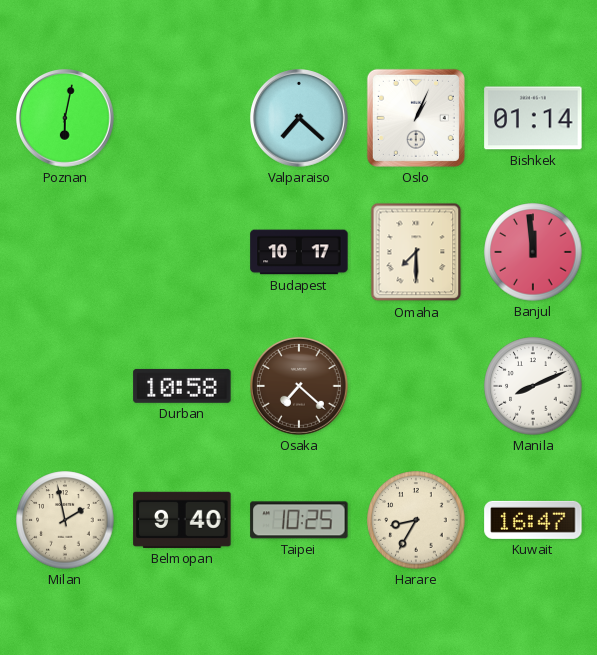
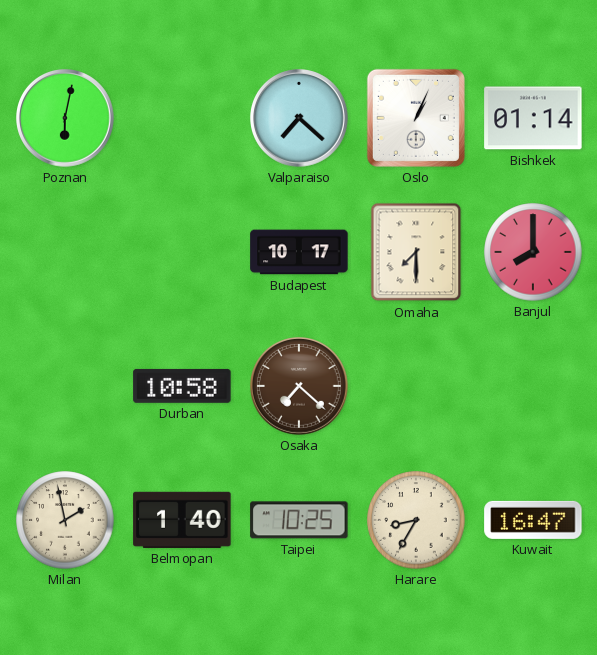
Banjul: 11:59 -> 8:00 (533, 252)
Manila: 8:11 -> none (533, 386)
Belmopan: 9:40 -> 1:40 (182, 520)
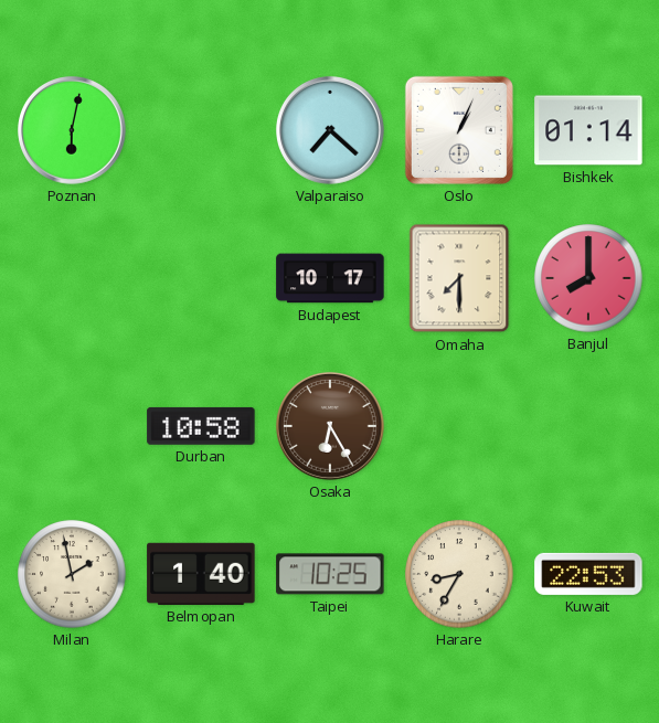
Osaka: 7:22 -> 6:25 (331, 427)
Kuwait: 16:47 -> 22:53 (588, 574)
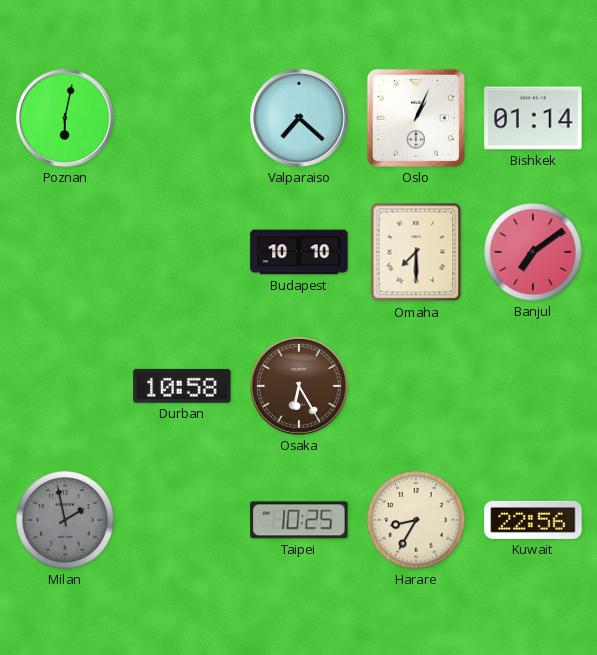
Budapest: 10:17 -> 10:10 (299, 252)
Banjul: 8:00 -> 7:09 (533, 252)
Milan dial: cream -> grey (65, 520)
Belmopan: 1:40 -> none (201, 574)
Kuwait: 22:53 -> 22:56 (533, 520)
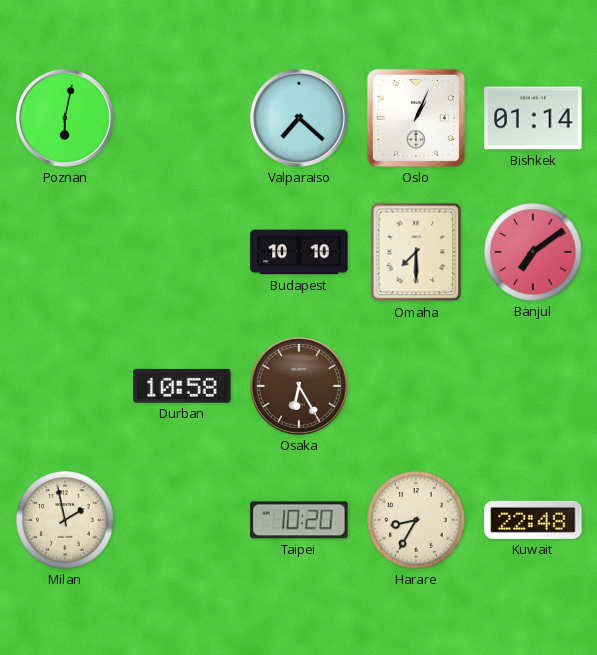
Milan dial: grey -> cream (65, 520)
Taipei: 10:25 -> 10:20 (299, 520)
Kuwait: 22:56 -> 22:48 (533, 520)
